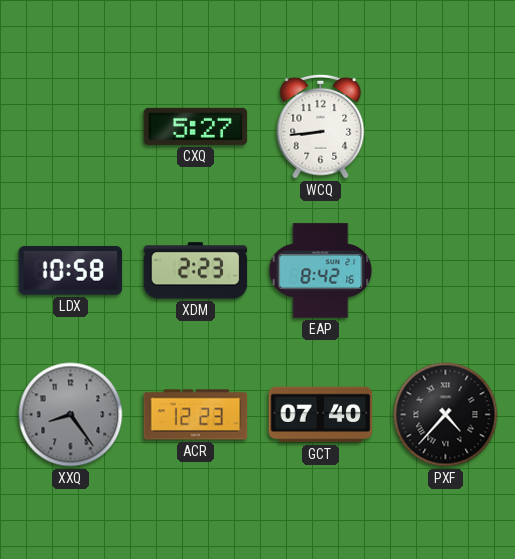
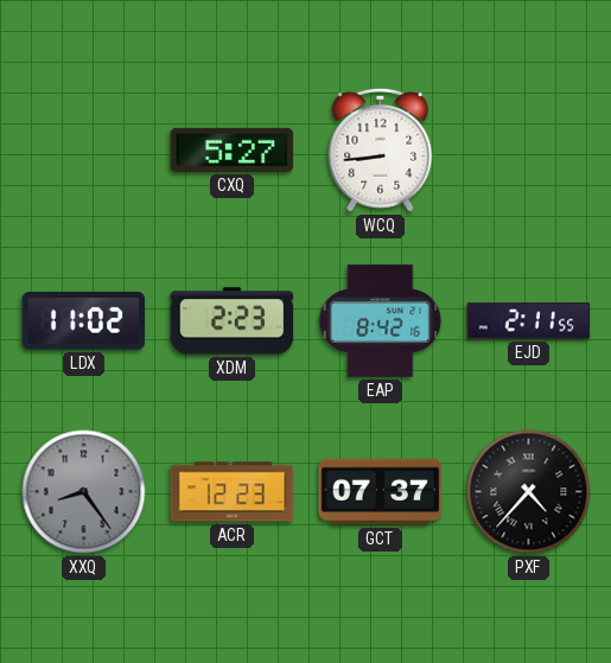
LDX: 10:58 -> 11:02 (84, 321)
EJD: none -> 2:11 (529, 321)
GCT: 07:40 -> 07:37 (381, 492)
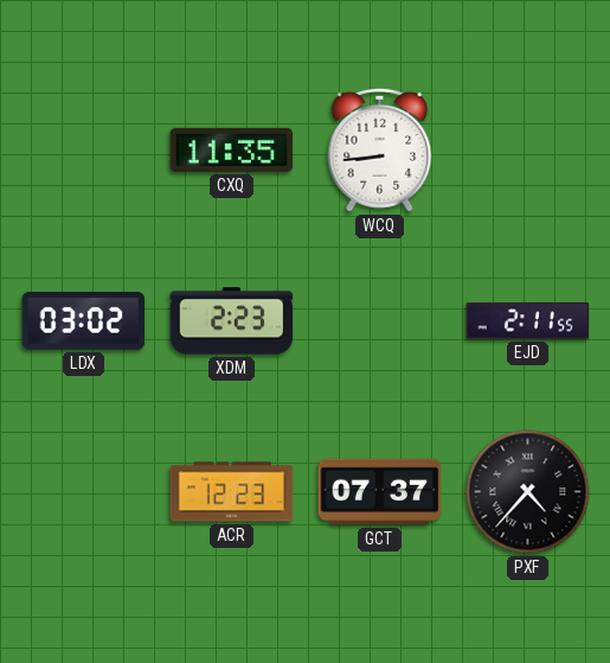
CXQ: 5:27 -> 11:35 (232, 149)
LDX: 11:02 -> 03:02 (84, 321)
EAP: 8:42 -> none (381, 321)
XXQ: 8:24 -> none (84, 492)
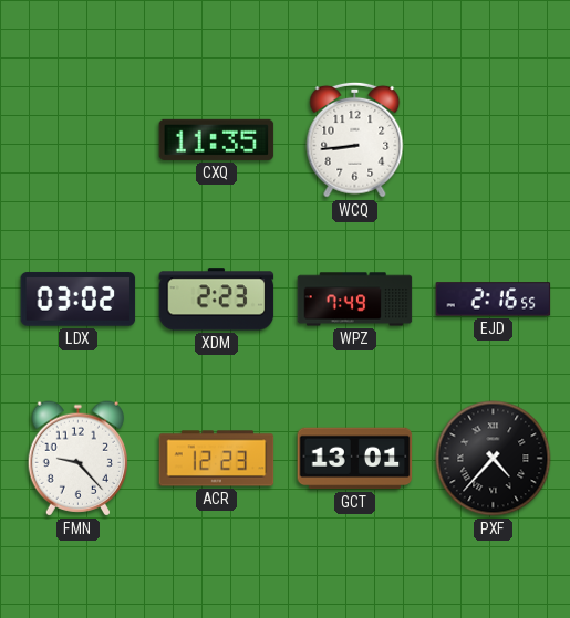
WPZ: none -> 7:49 (355, 300)
EJD: 2:11 -> 2:16 (494, 300)
FMN: none -> 9:23 (79, 459)
GCT: 07:37 -> 13:01 (355, 459)
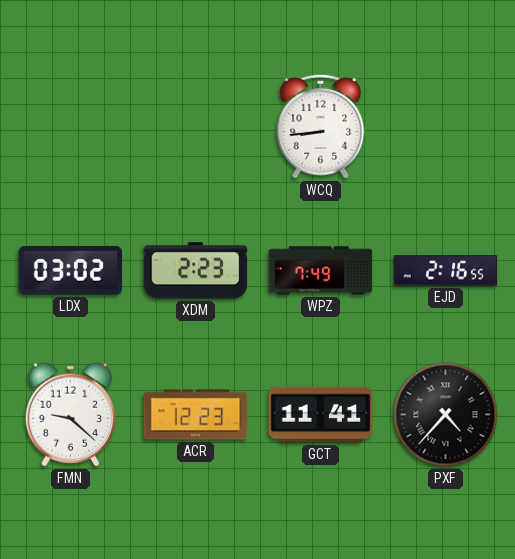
CXQ: 11:35 -> none (217, 139)
FMN: 9:23 -> 9:22 (71, 415)
GCT: 13:01 -> 11:41 (321, 415)
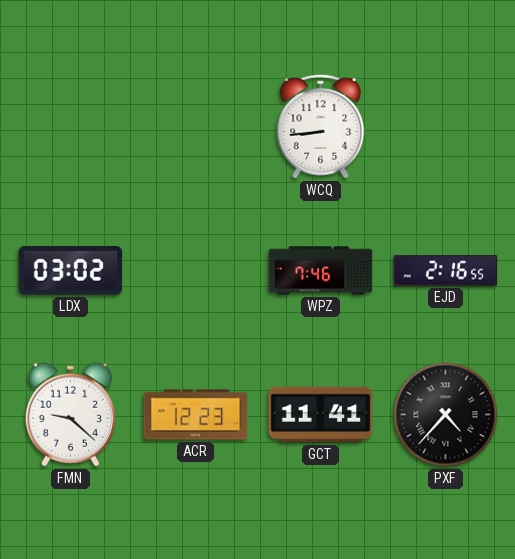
XDM: 2:23 -> none (196, 271)
WPZ: 7:49 -> 7:46 (321, 271)
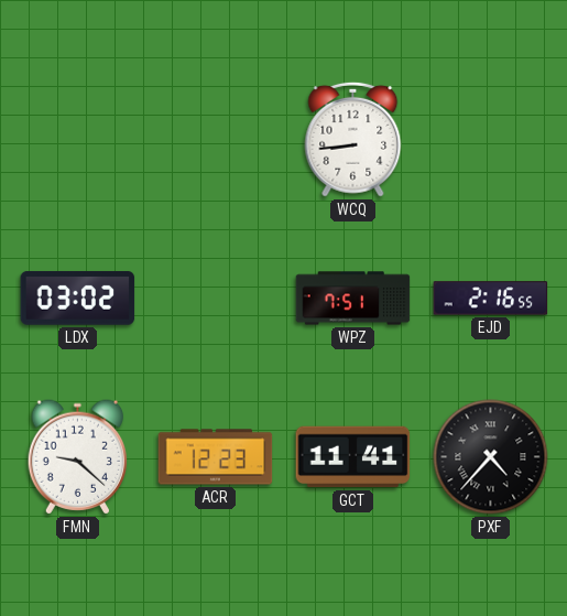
WPZ: 7:46 -> 7:51 (353, 299)
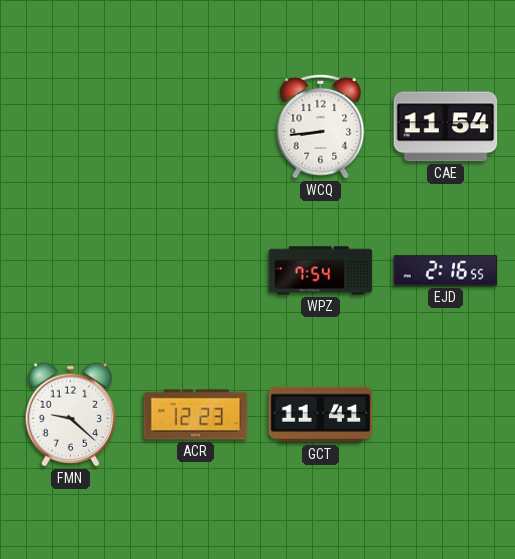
CAE: none -> 11:54 (446, 127)
LDX: 03:02 -> none (78, 299)
WPZ: 7:51 -> 7:54 (321, 271)
PXF: 4:37 -> none (491, 457)
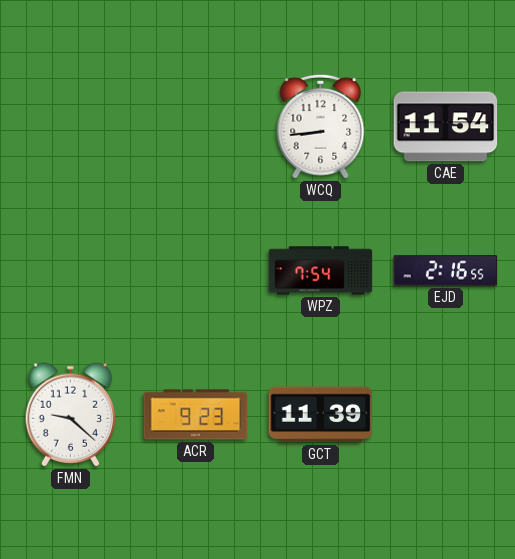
ACR: 12:23 -> 9:23 (196, 415)
GCT: 11:41 -> 11:39 (321, 415)
